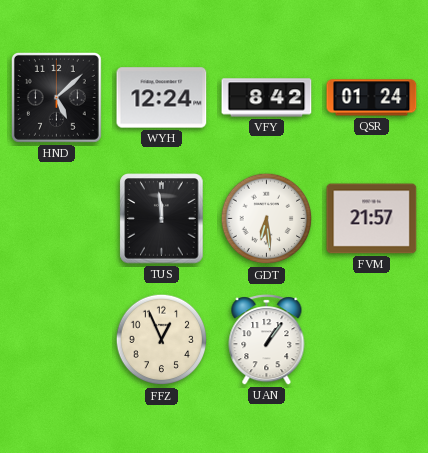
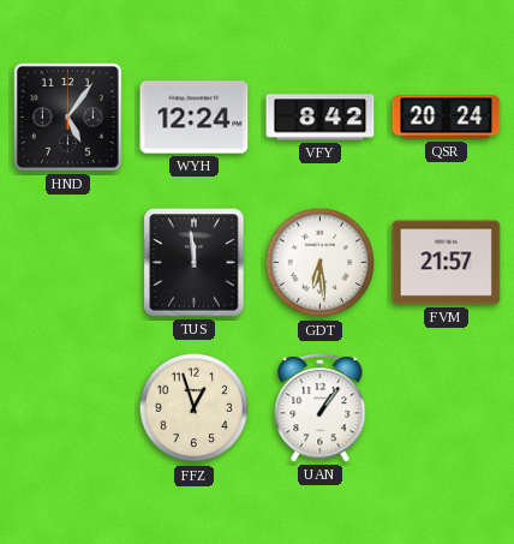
HND: 5:08 -> 5:06 (67, 116)
QSR: 01:24 -> 20:24 (447, 118)
FFZ: 12:56 -> 12:57 (195, 408)
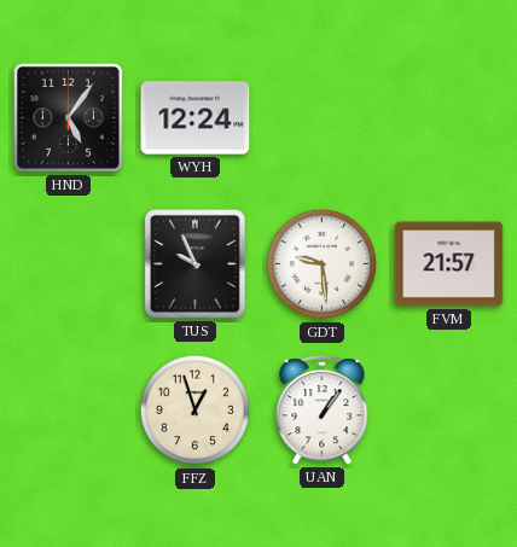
VFY: 8:42 -> none (321, 118)
QSR: 20:24 -> none (447, 118)
TUS: 11:59 -> 9:56 (196, 264)
GDT: 6:29 -> 9:29 (323, 264)
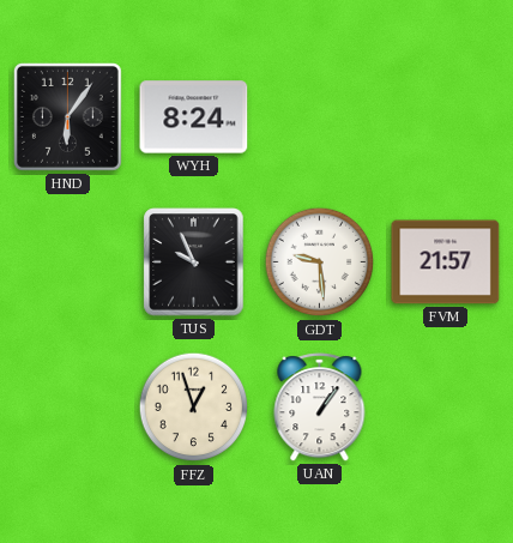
HND: 5:06 -> 6:06 (67, 116)
WYH: 12:24 -> 8:24 (194, 117)
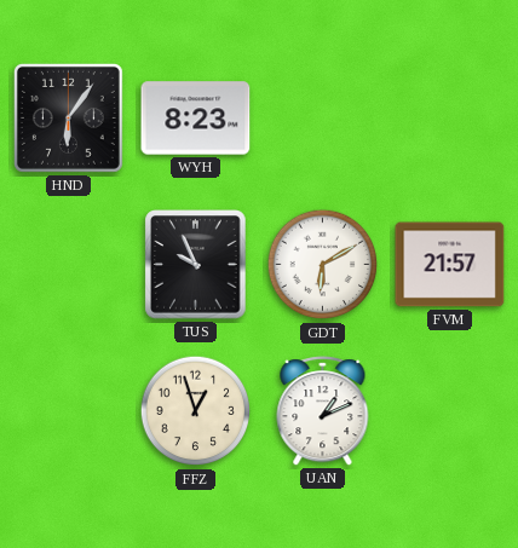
WYH: 8:24 -> 8:23 (196, 119)
GDT: 9:29 -> 6:10 (323, 265)
UAN: 1:06 -> 1:11 (323, 411)
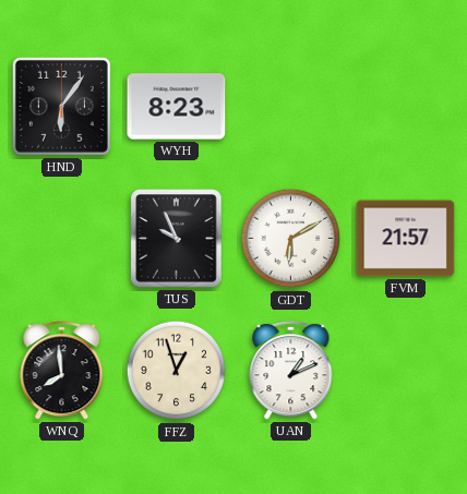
WNQ: none -> 7:59 (62, 371)
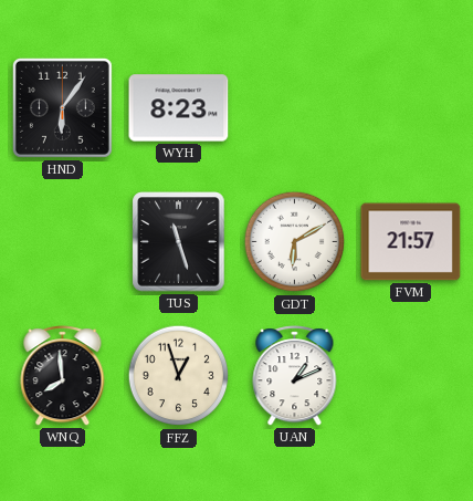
TUS: 9:56 -> 11:27 (179, 242)
